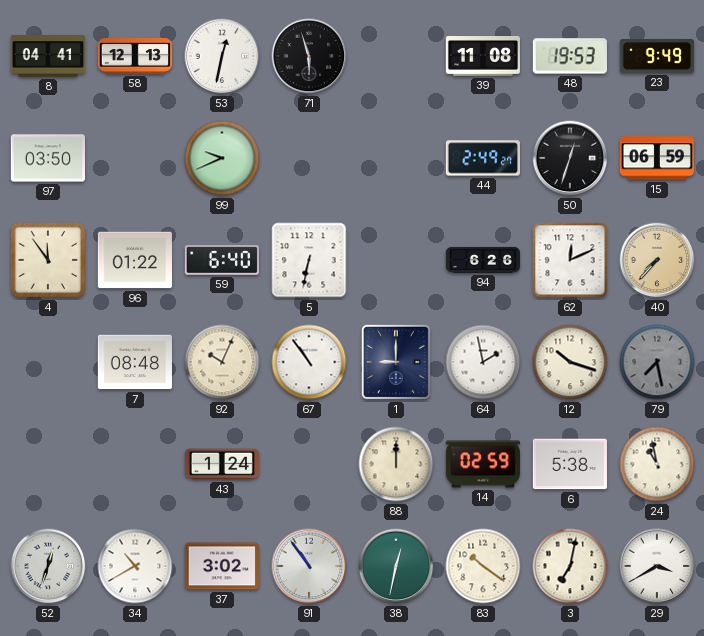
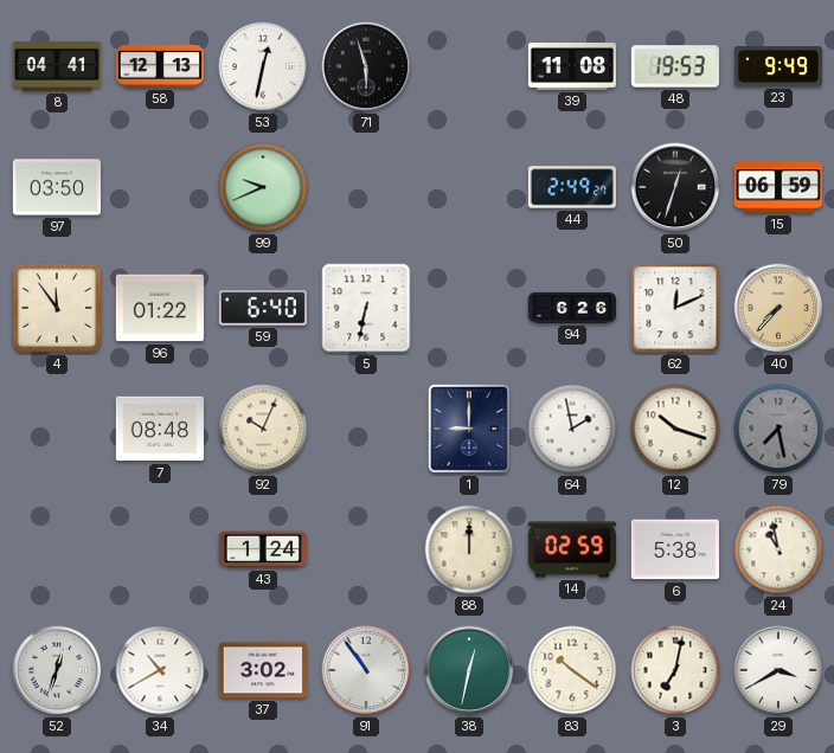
67: 10:54 -> none (309, 362)
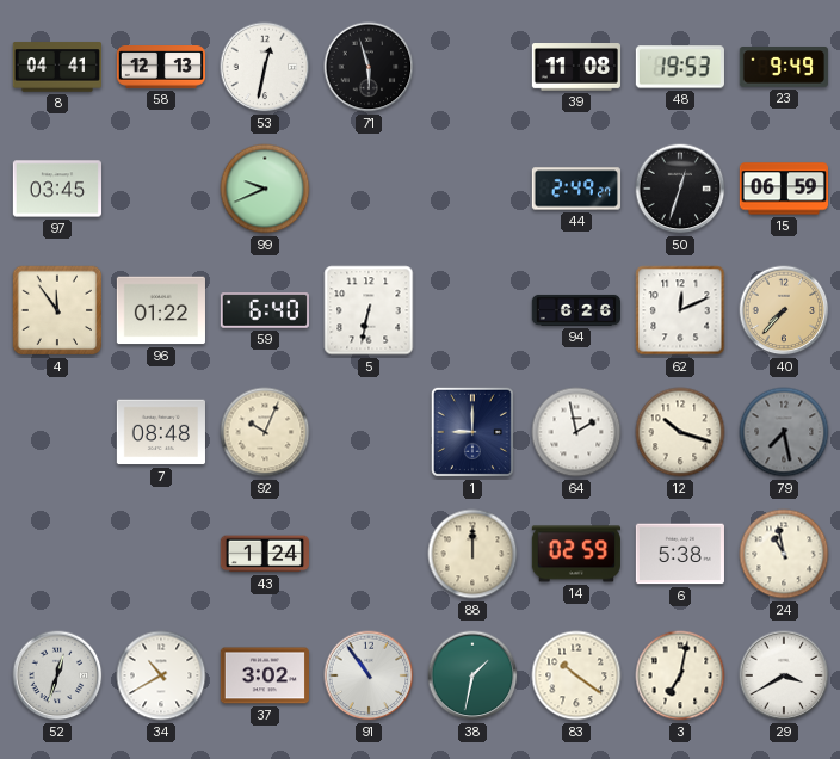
97: 03:50 -> 03:45 (56, 189)
38: 12:32 -> 1:32 (472, 675)
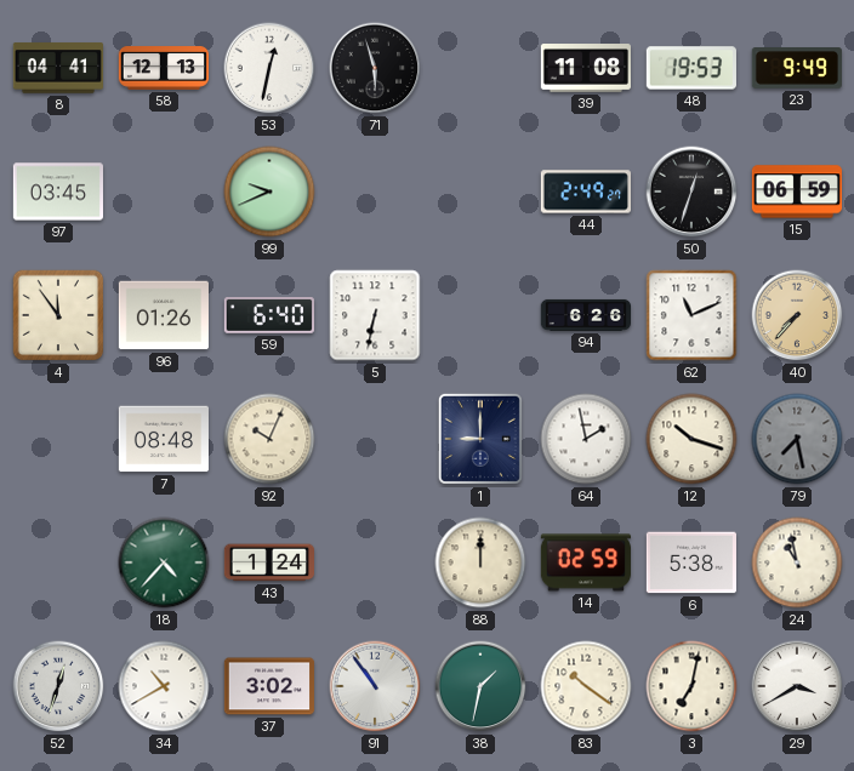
96: 01:22 -> 01:26 (164, 315)
62: 12:11 -> 11:11 (691, 315)
18: none -> 4:37 (164, 562)
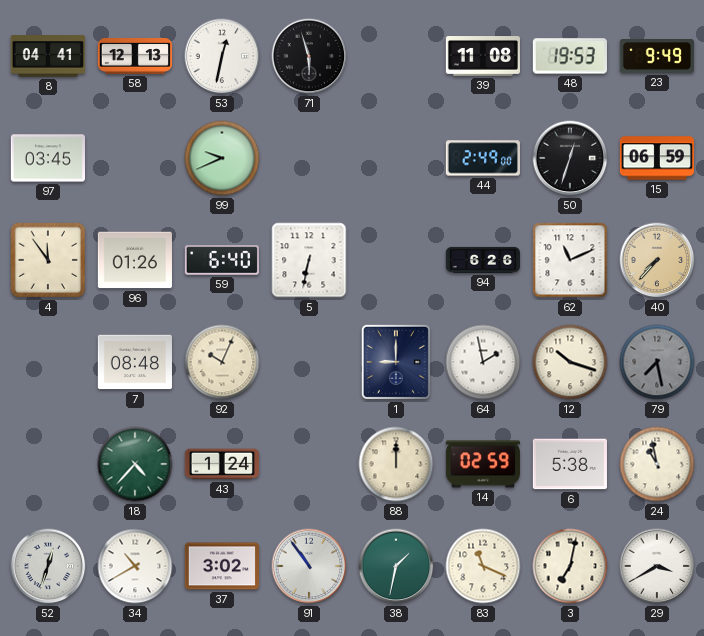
44: 2:49:27 -> 2:49:00 (482, 158)
83: 10:21 -> 11:19 (483, 566)
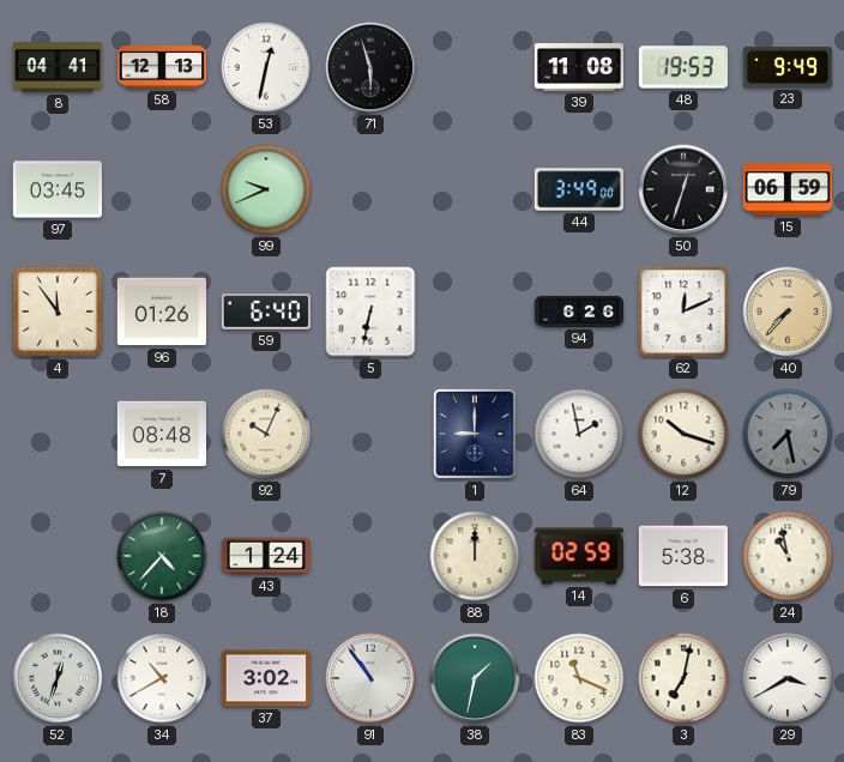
44: 2:49 -> 3:49 (578, 189)
62: 11:11 -> 12:11 (683, 312)
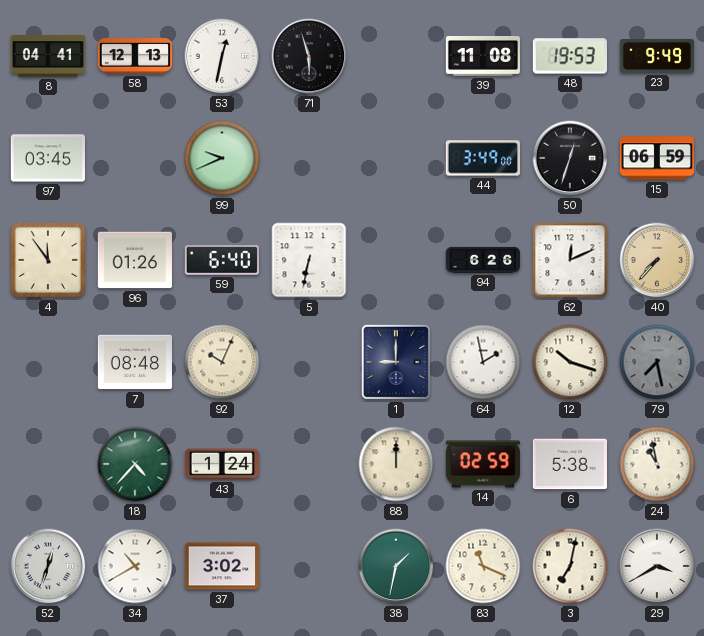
91: 10:54 -> none (370, 678)
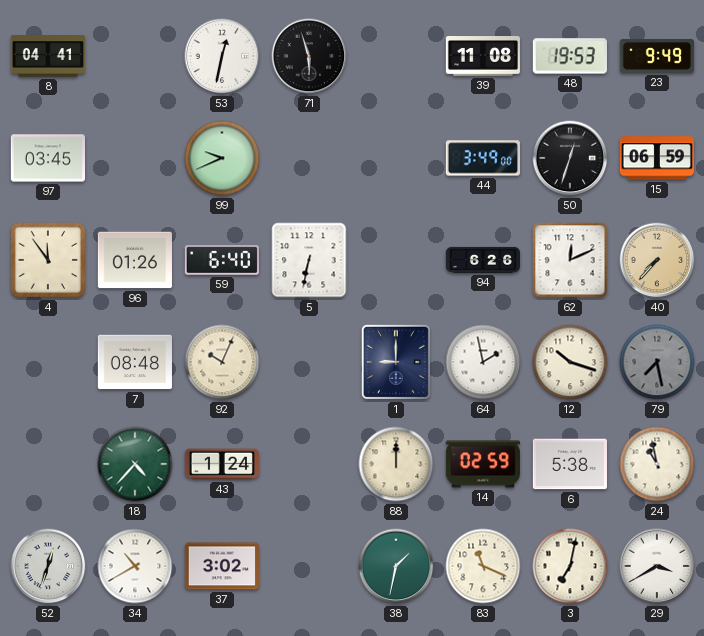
58: 12:13 -> none (134, 57)
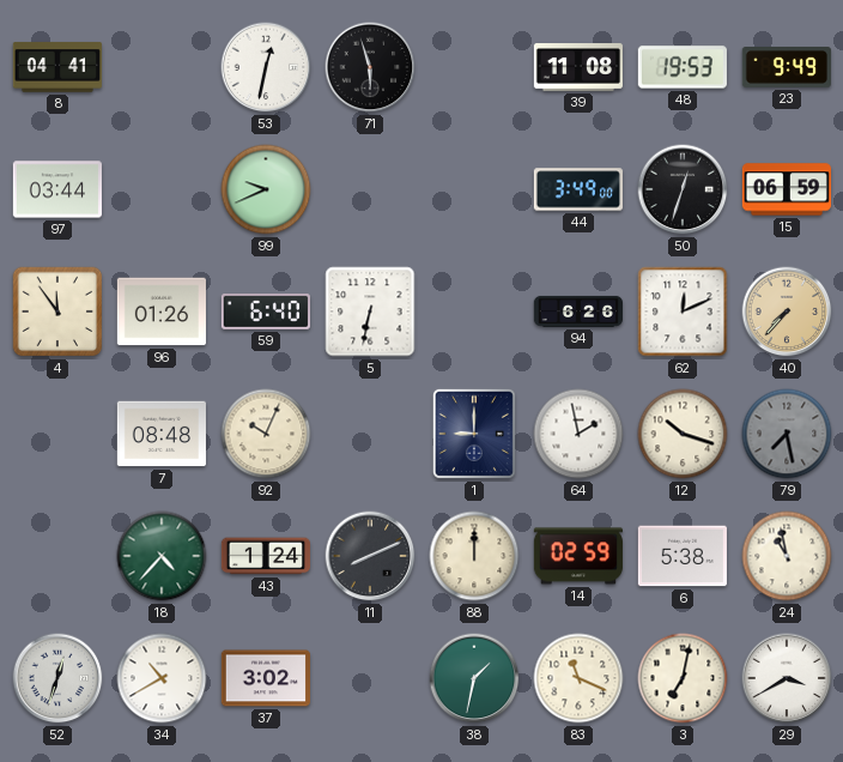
97: 03:45 -> 03:44 (56, 189)
11: none -> 8:11 (370, 556)
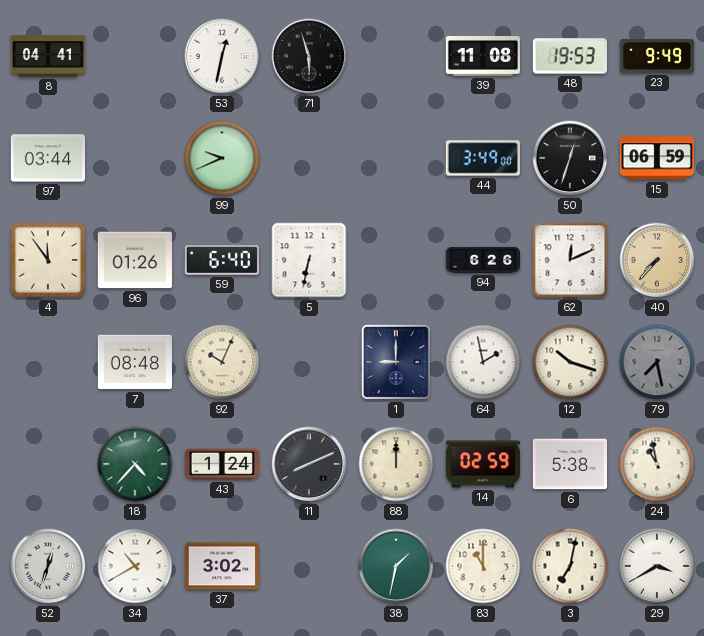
83: 11:19 -> 11:00 (483, 566)
